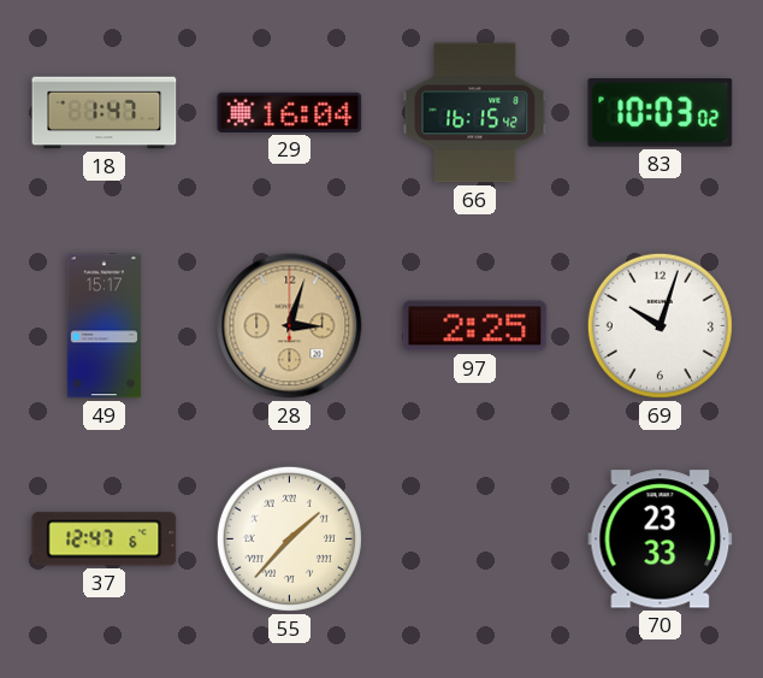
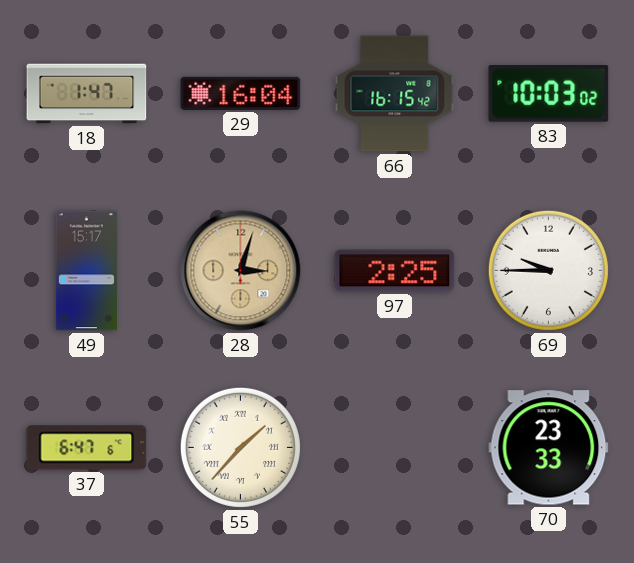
69: 10:03 -> 9:45 (548, 270)
37: 12:47 -> 6:47 (87, 448)
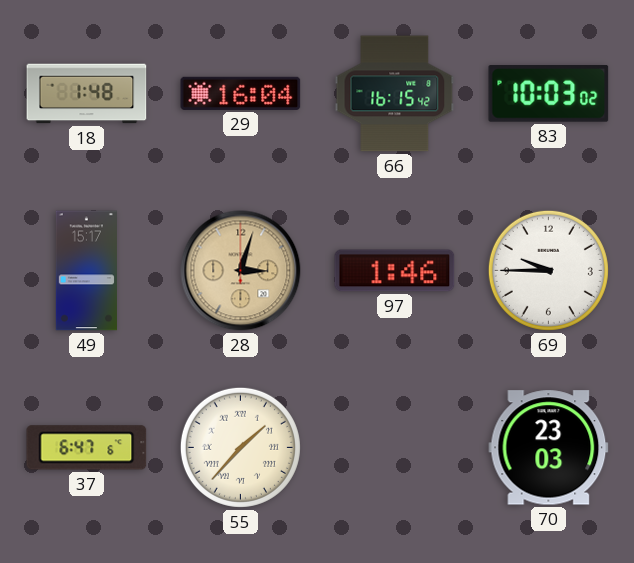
18: 1:47 -> 1:48 (87, 94)
97: 2:25 -> 1:46 (395, 271)
70: 23:33 -> 23:03 (549, 448)
